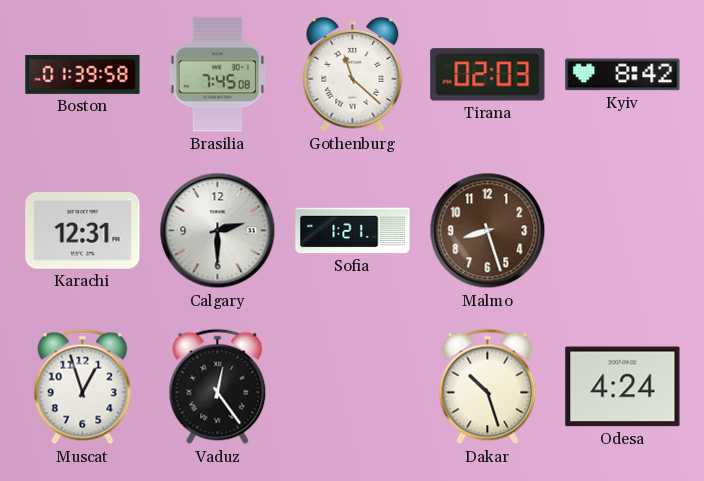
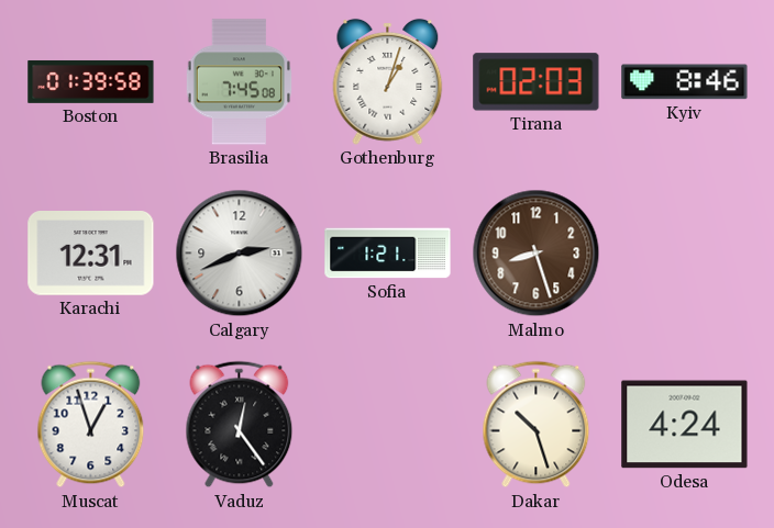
Gothenburg: 11:22 -> 1:03 (388, 81)
Kyiv: 8:42 -> 8:46 (685, 82)
Calgary: 2:30 -> 2:41 (240, 254)
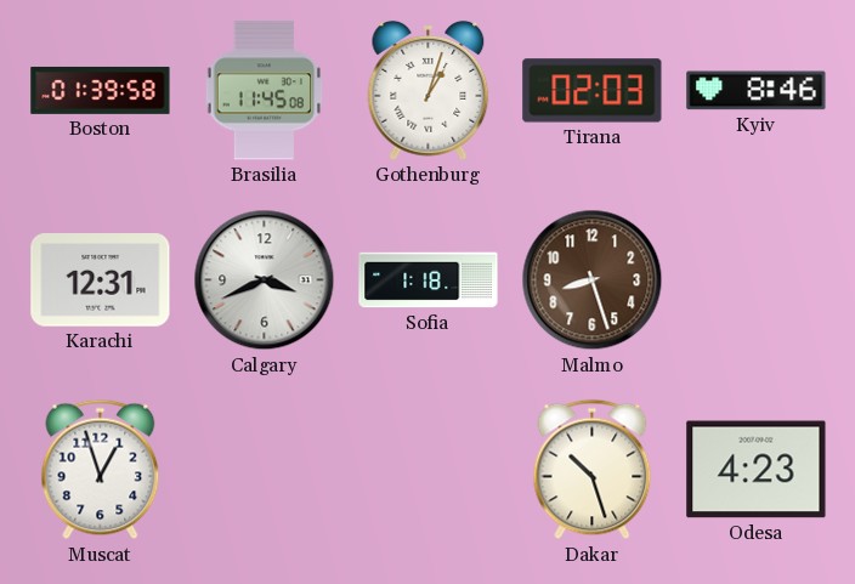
Brasilia: 7:45 -> 11:45 (265, 91)
Calgary: 2:41 -> 3:41 (265, 280)
Sofia: 1:21 -> 1:18 (429, 280)
Vaduz: 12:24 -> none (240, 425)
Odesa: 4:24 -> 4:23 (757, 470)
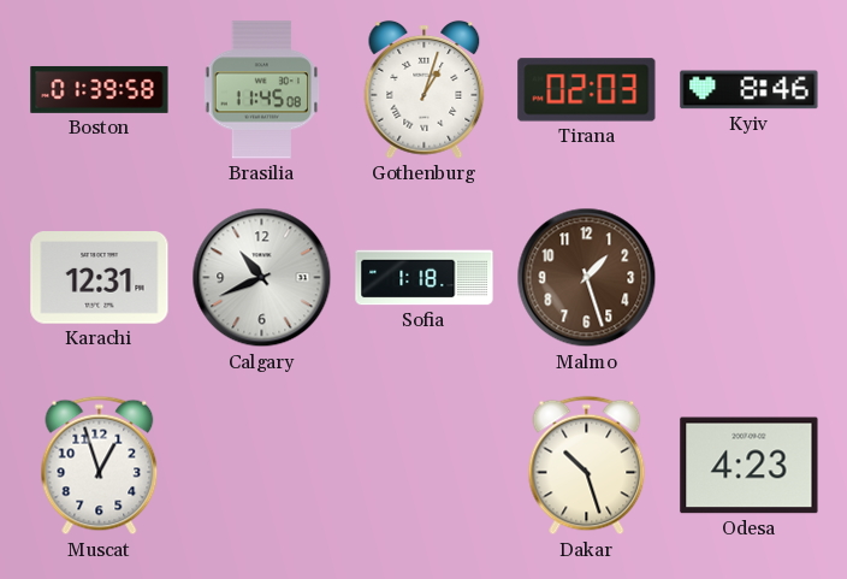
Calgary: 3:41 -> 10:41 (262, 278)
Malmo: 8:27 -> 1:27 (587, 278)
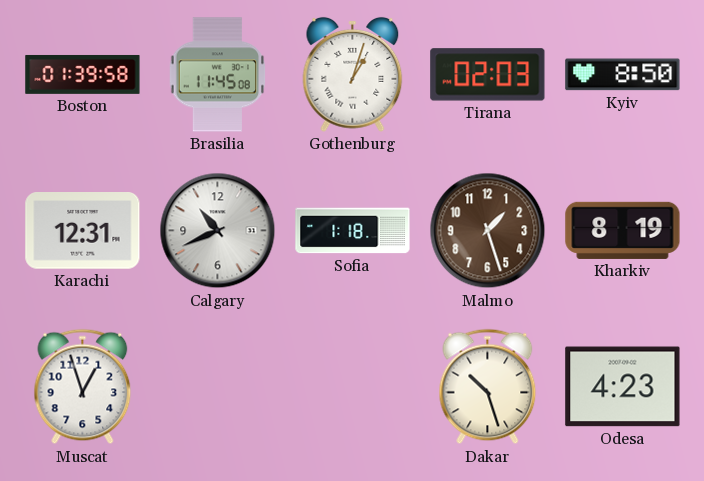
Kyiv: 8:46 -> 8:50 (623, 75)
Kharkiv: none -> 8:19 (623, 230)
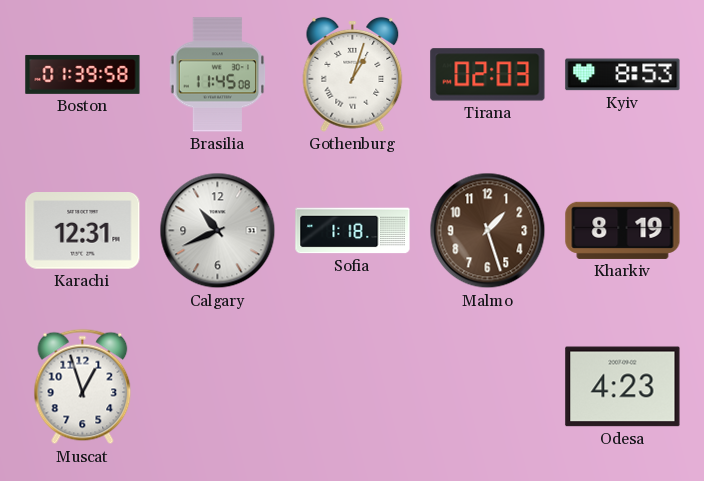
Kyiv: 8:50 -> 8:53 (623, 75)
Dakar: 10:27 -> none (488, 387)
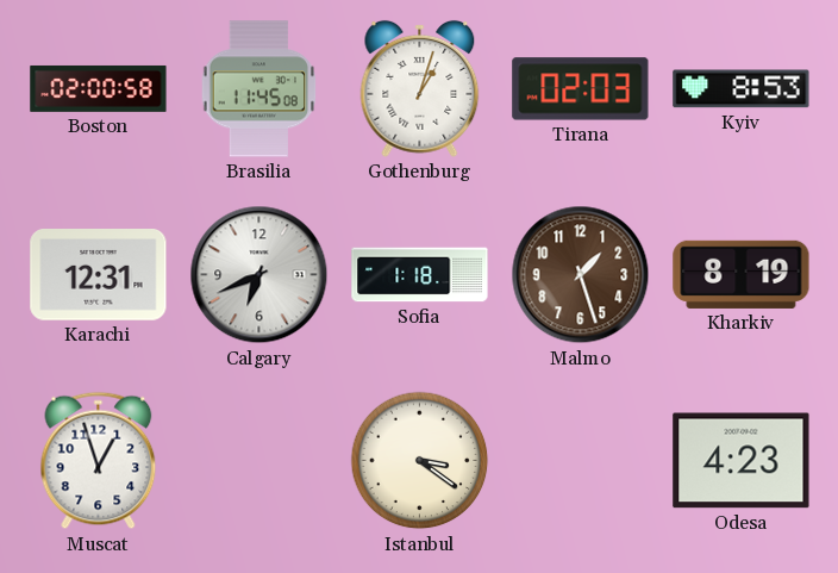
Boston: 01:39 -> 02:00 (99, 88)
Calgary: 10:41 -> 6:41 (259, 275)
Istanbul: none -> 3:21 (420, 461)
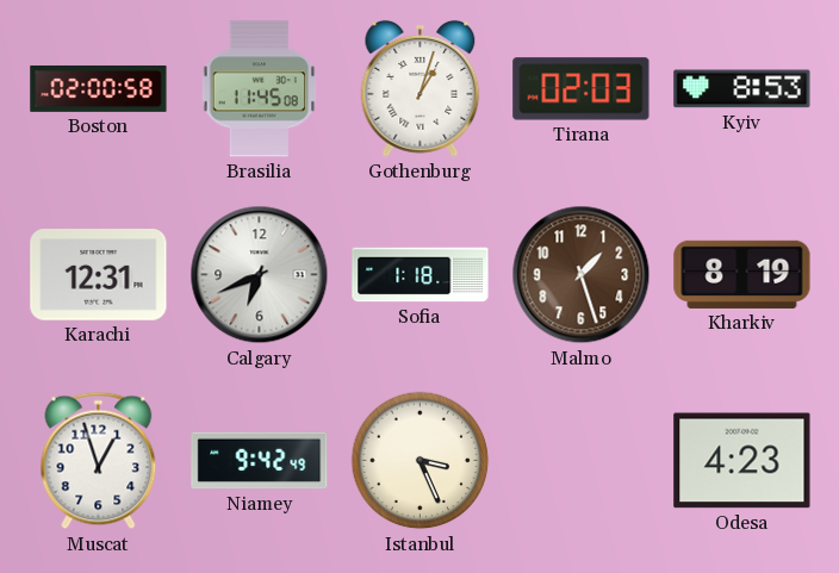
Niamey: none -> 9:42 (260, 461)
Istanbul: 3:21 -> 3:26 (421, 461)
